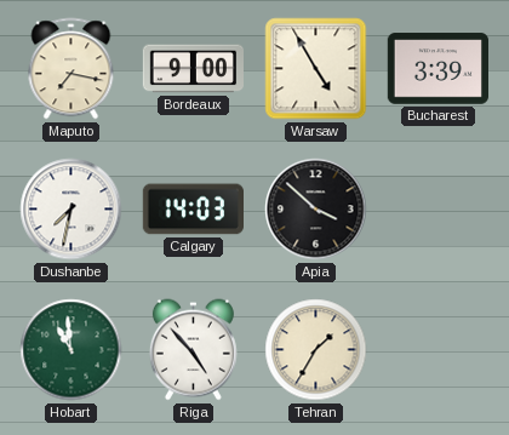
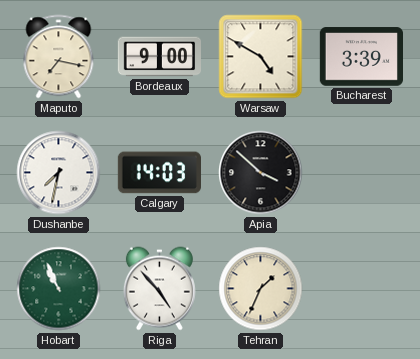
Warsaw: 4:55 -> 4:50 (261, 57)
Hobart: 10:59 -> 10:56 (59, 289)
Tehran: 1:35 -> 1:34 (261, 289)
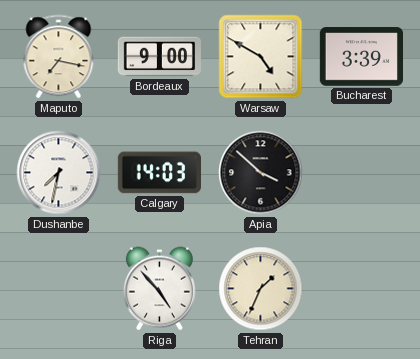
Hobart: 10:56 -> none (59, 289)
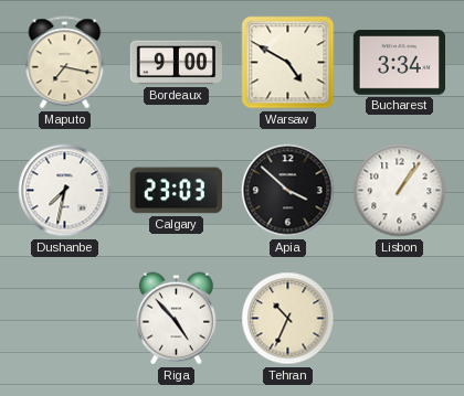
Bucharest: 3:39 -> 3:34 (399, 63)
Calgary: 14:03 -> 23:03 (176, 191)
Lisbon: none -> 1:06 (400, 191)
Tehran: 1:34 -> 10:34 (288, 319)
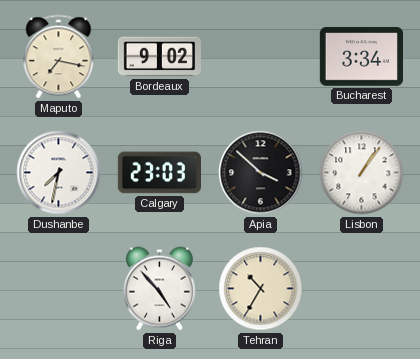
Bordeaux: 9:00 -> 9:02 (159, 57)
Warsaw: 4:50 -> none (288, 63)
Tehran: 10:34 -> 10:35 (261, 289)
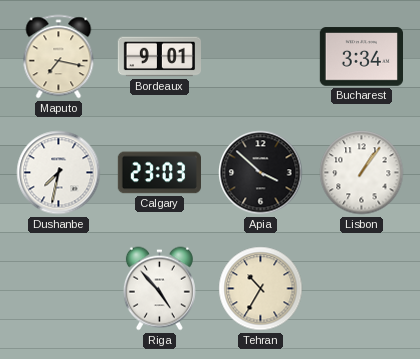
Bordeaux: 9:02 -> 9:01 (159, 57)
